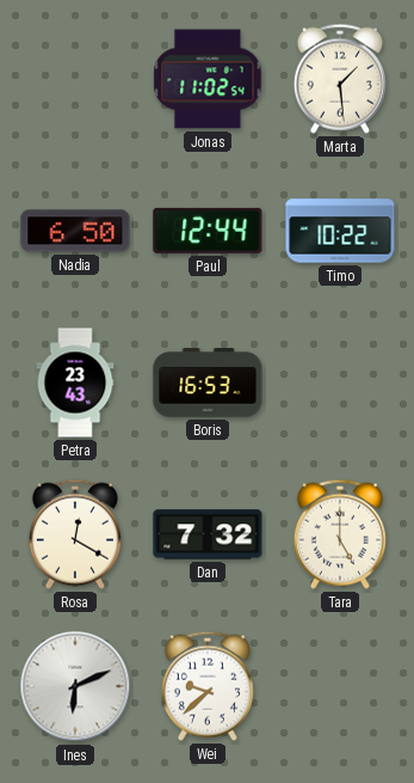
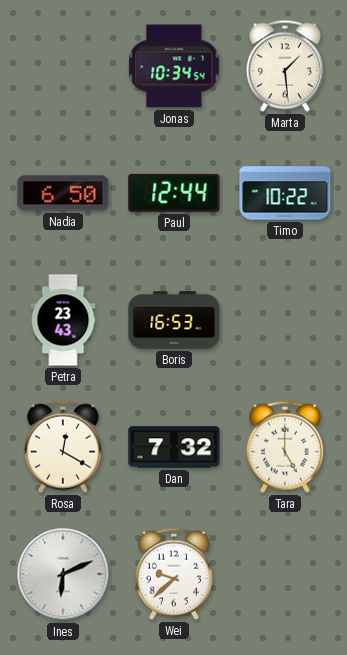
Jonas: 11:02 -> 10:34 (174, 66)
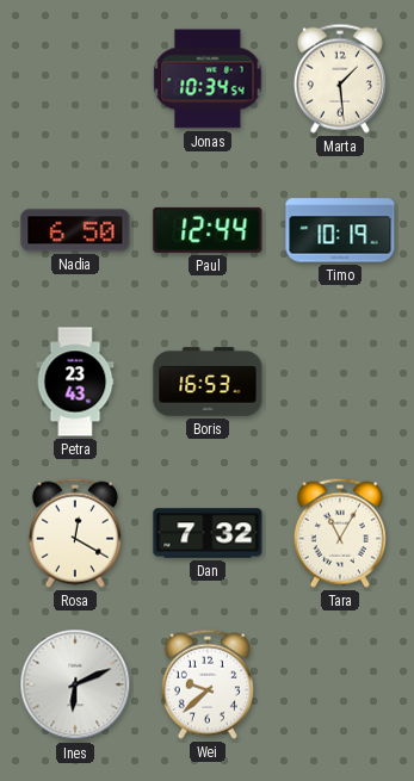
Timo: 10:22 -> 10:19 (340, 230)
Tara: 5:00 -> 11:05 (340, 533)
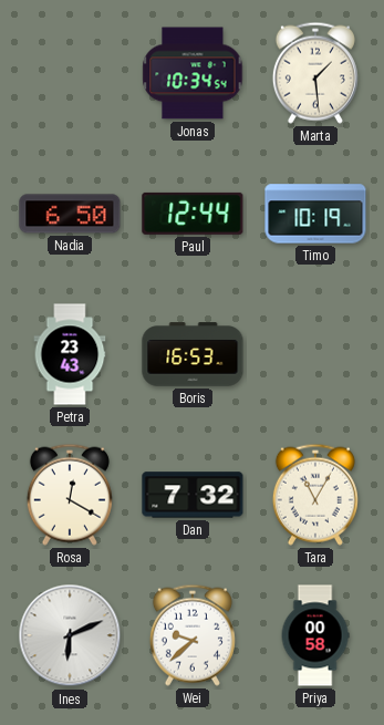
Priya: none -> 00:58 (315, 635)
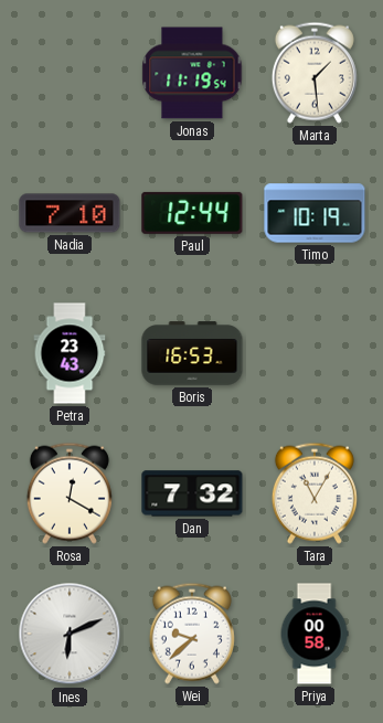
Jonas: 10:34 -> 11:19 (192, 73)
Nadia: 6:50 -> 7:10 (70, 213)
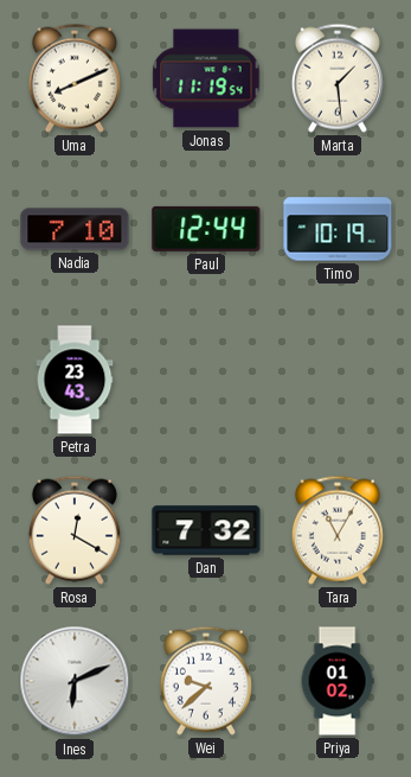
Uma: none -> 8:11 (75, 78)
Boris: 16:53 -> none (192, 353)
Priya: 00:58 -> 01:02 (338, 681)
